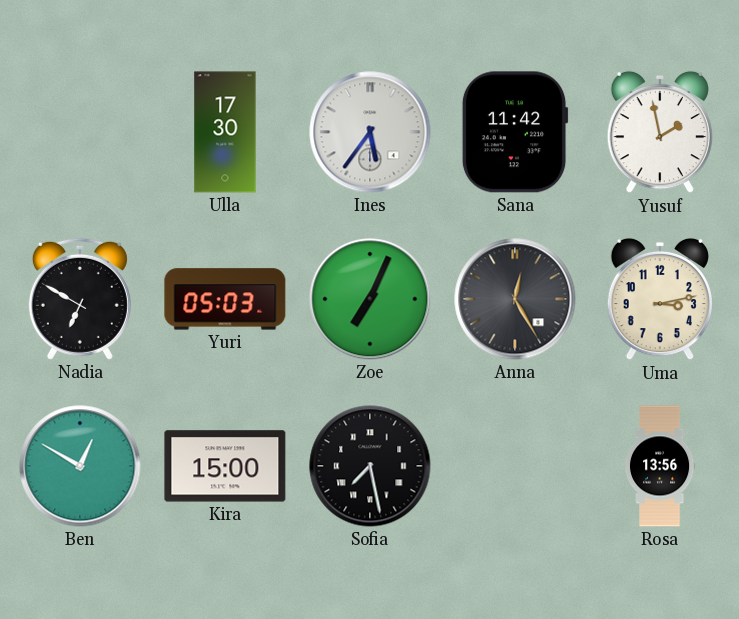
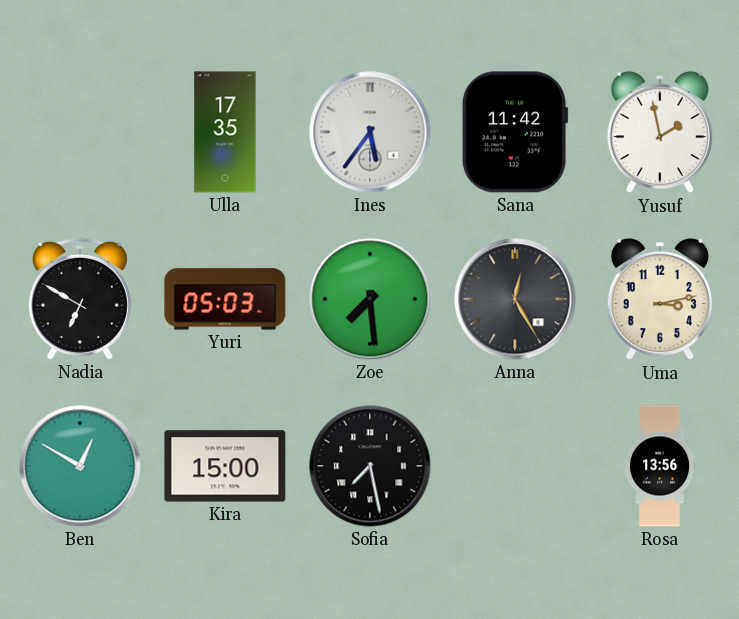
Ulla: 17:30 -> 17:35 (225, 132)
Zoe: 7:04 -> 7:29 (370, 299)
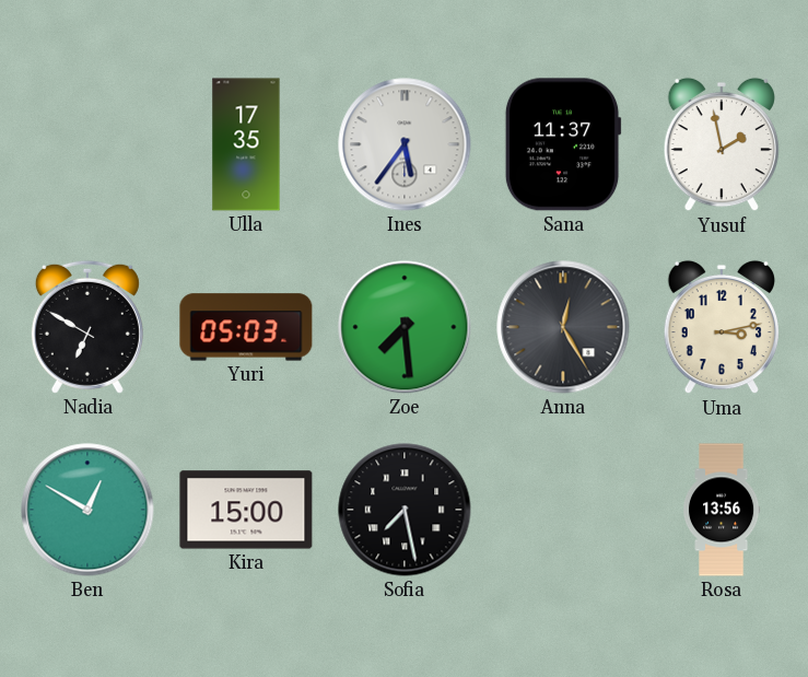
Sana: 11:42 -> 11:37 (563, 144)
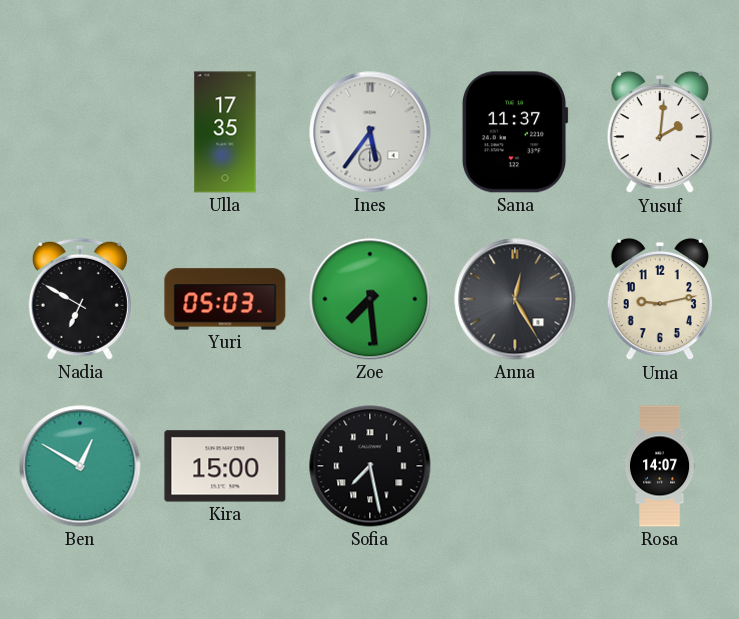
Yusuf: 1:58 -> 2:01 (660, 132)
Uma: 3:13 -> 9:13 (660, 299)
Rosa: 13:56 -> 14:07 (660, 466)
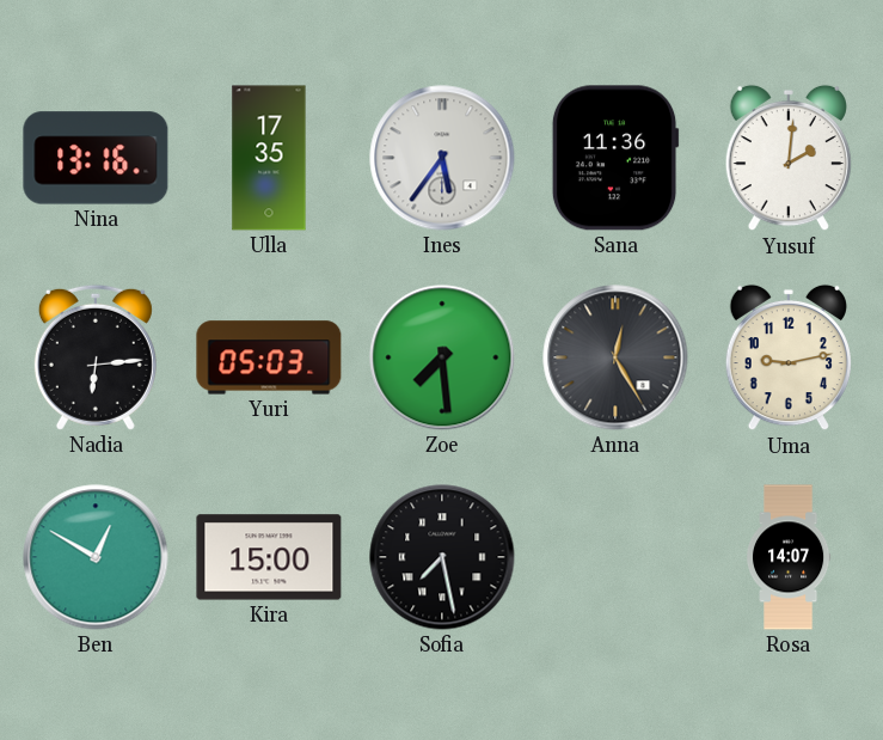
Nina: none -> 13:16 (96, 158)
Sana: 11:37 -> 11:36 (615, 158)
Nadia: 6:50 -> 6:14 (96, 357)
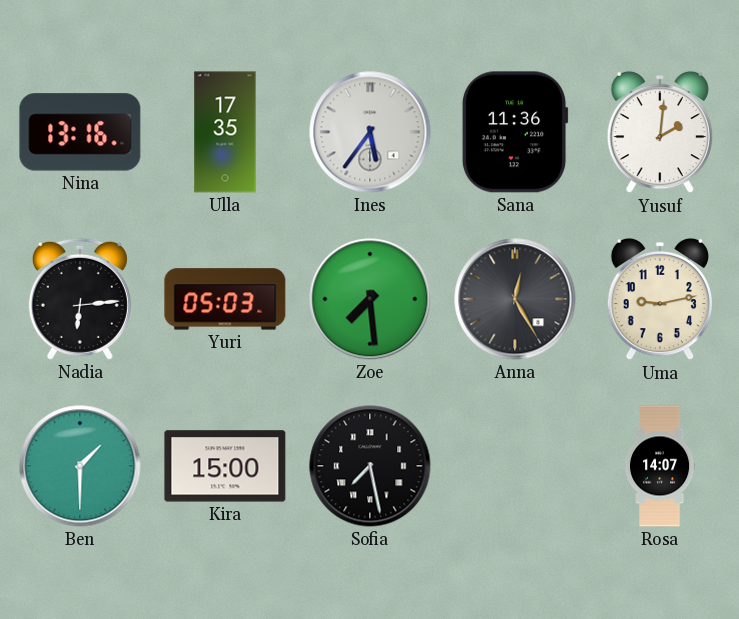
Ben: 12:50 -> 1:30 (80, 466)
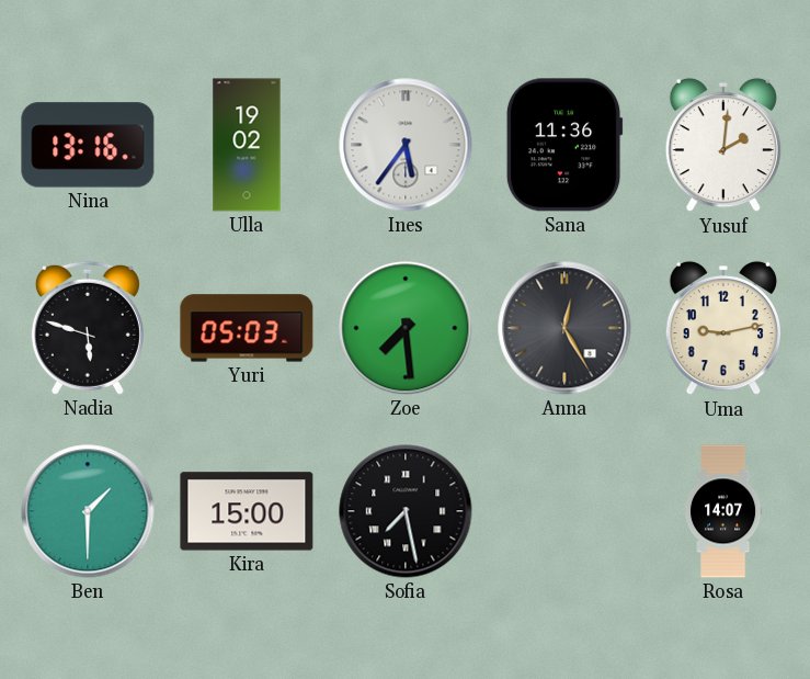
Ulla: 17:35 -> 19:02 (247, 145)
Nadia: 6:14 -> 5:48 (88, 328)
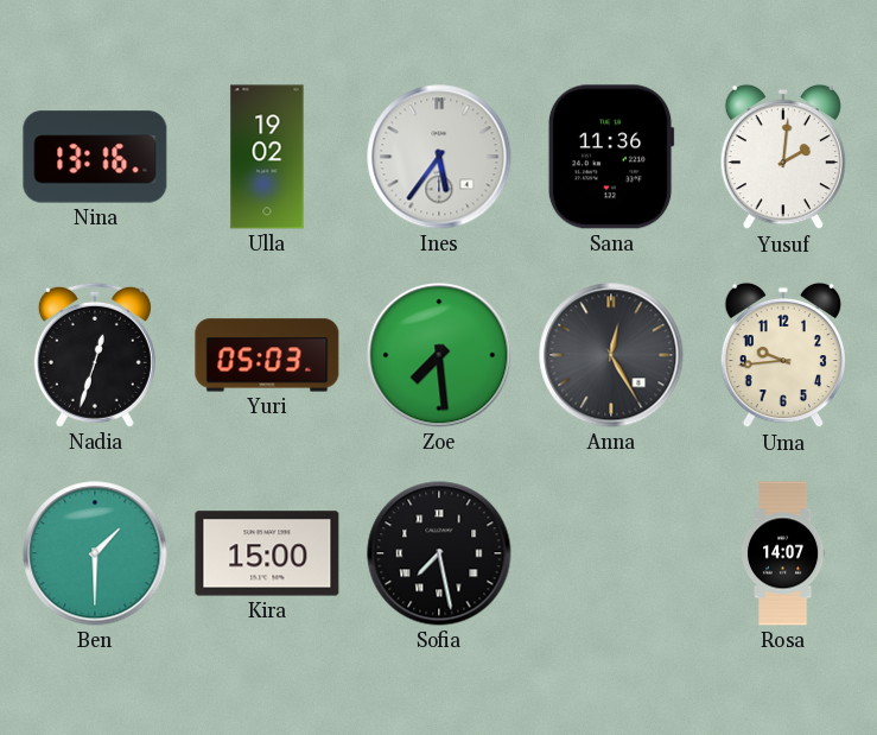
Nadia: 5:48 -> 12:33 (95, 355)
Uma: 9:13 -> 9:44 (783, 355)
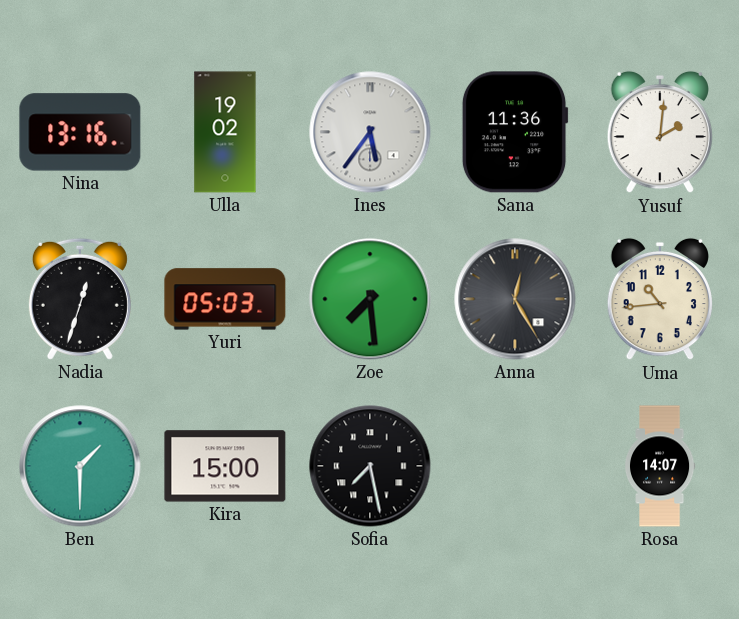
Uma: 9:44 -> 10:44 (660, 299)
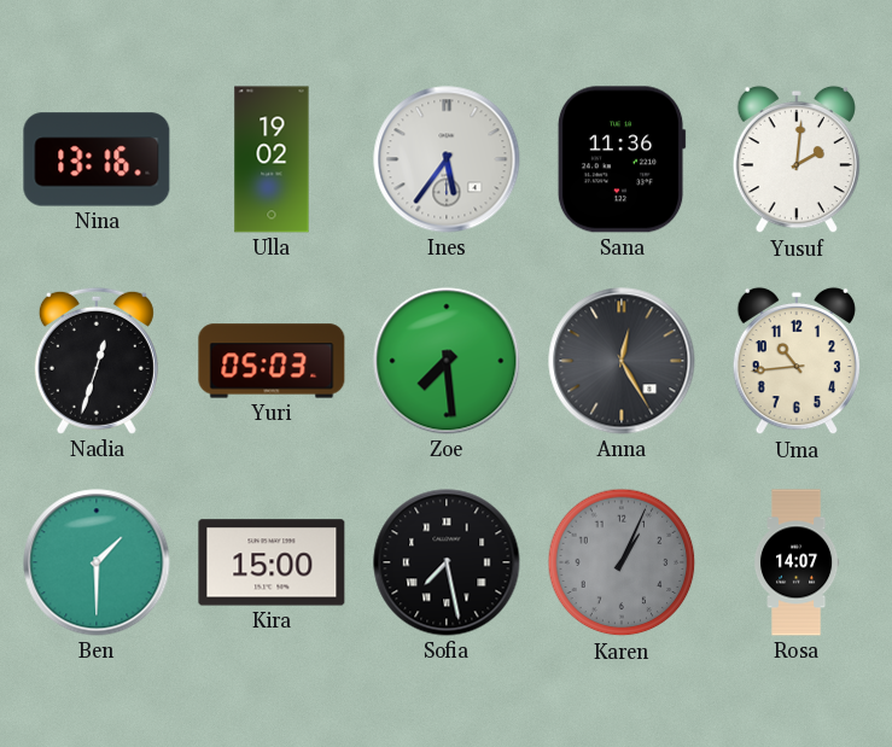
Karen: none -> 1:04 (622, 562)
